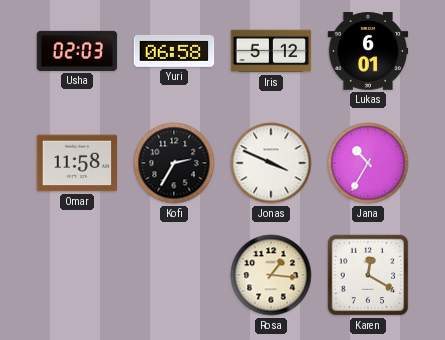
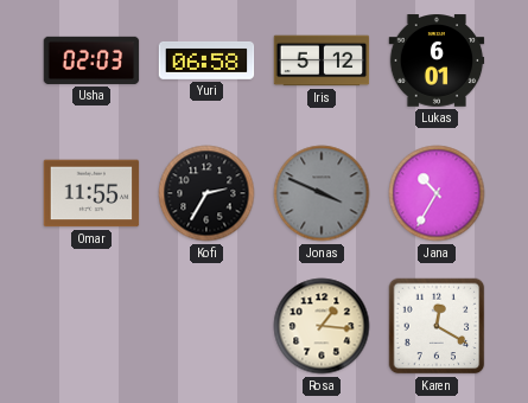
Omar: 11:58 -> 11:55 (91, 193)
Jonas dial: white -> grey (322, 193)
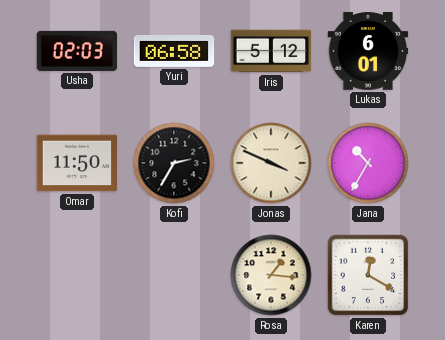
Omar: 11:55 -> 11:50 (77, 163)
Jonas dial: grey -> cream (271, 163)
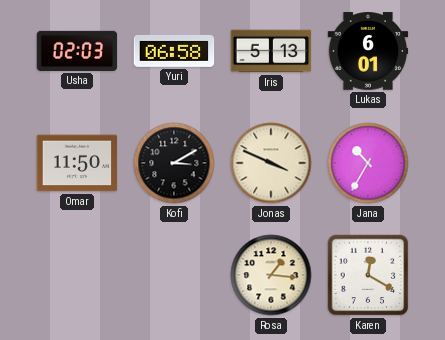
Iris: 5:12 -> 5:13 (271, 51)
Kofi: 2:35 -> 3:10 (174, 163)
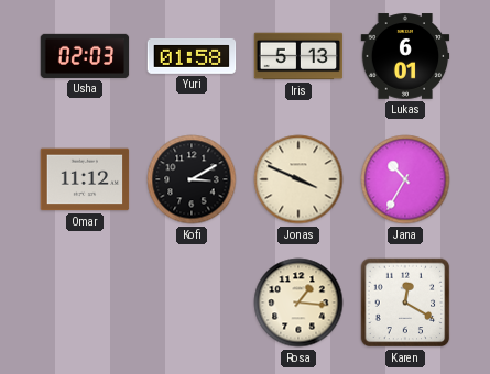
Yuri: 06:58 -> 01:58 (192, 56)
Omar: 11:50 -> 11:12 (85, 179)
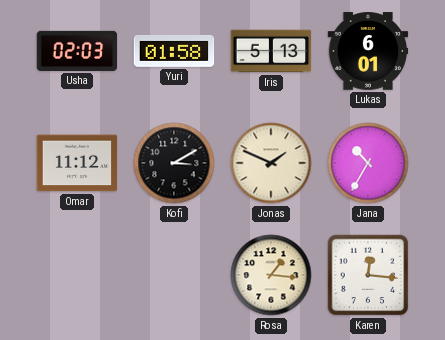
Jonas: 3:49 -> 1:49 (271, 163)
Karen: 12:20 -> 12:16 (368, 275)
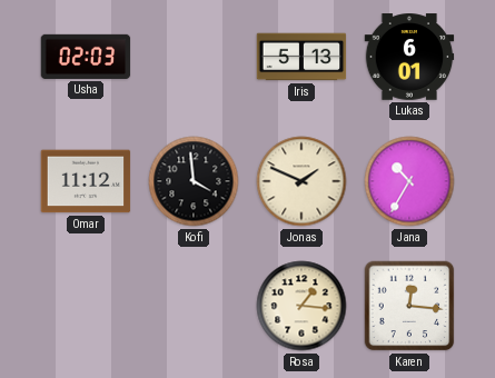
Yuri: 01:58 -> none (174, 51)
Kofi: 3:10 -> 3:59 (194, 181)
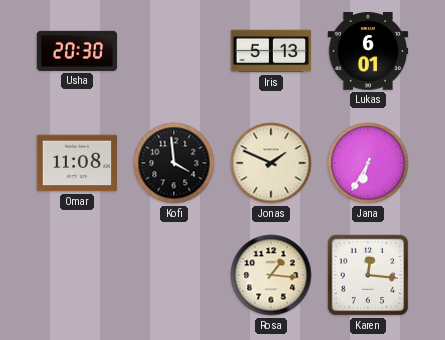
Usha: 02:03 -> 20:30 (77, 51)
Omar: 11:12 -> 11:08 (77, 163)
Jana: 10:35 -> 6:35 (368, 163)
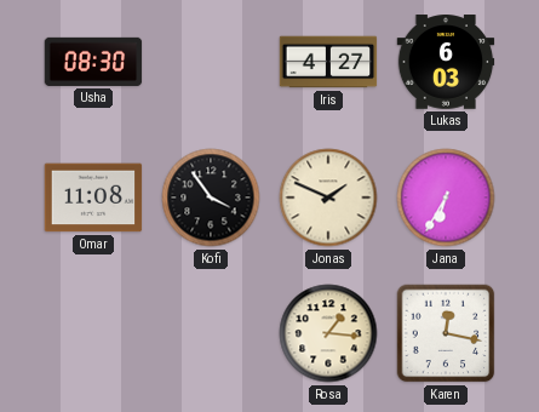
Usha: 20:30 -> 08:30 (93, 62)
Iris: 5:13 -> 4:27 (328, 62)
Lukas: 6:01 -> 6:03 (446, 62)
Kofi: 3:59 -> 3:54 (211, 198)
Karen: 12:16 -> 12:17 (446, 333)
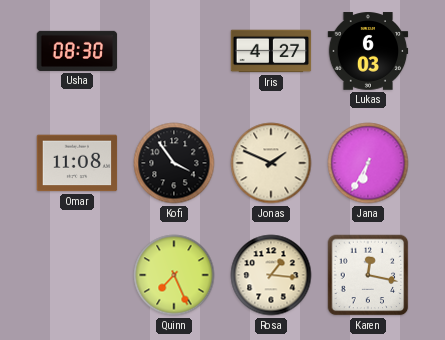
Quinn: none -> 7:26 (174, 275)
